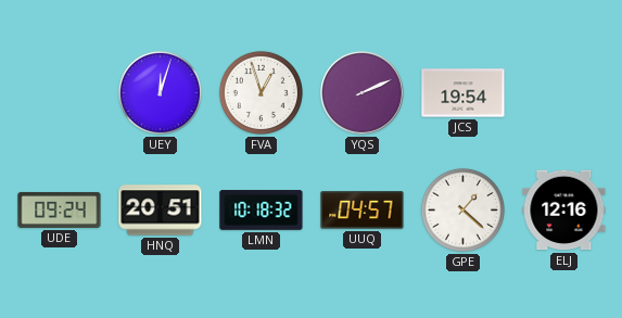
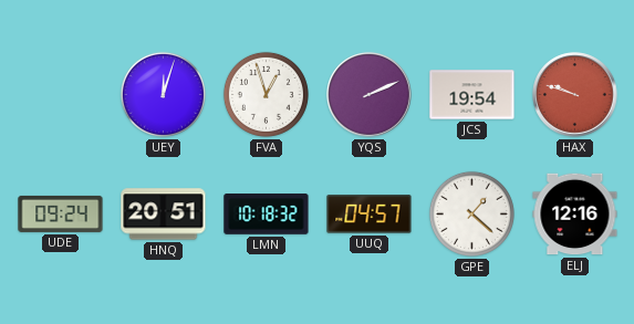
HAX: none -> 9:48 (575, 95)
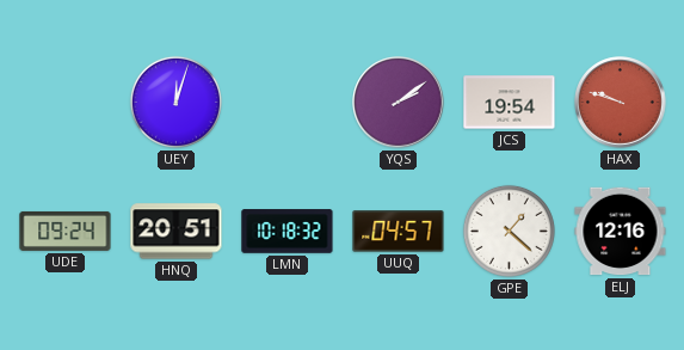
FVA: 12:57 -> none (266, 94)
YQS: 2:11 -> 2:09 (399, 103)
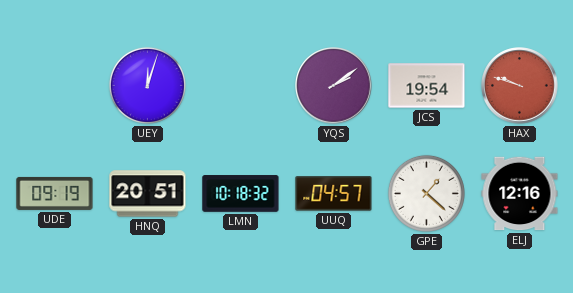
UDE: 09:24 -> 09:19 (55, 193)
